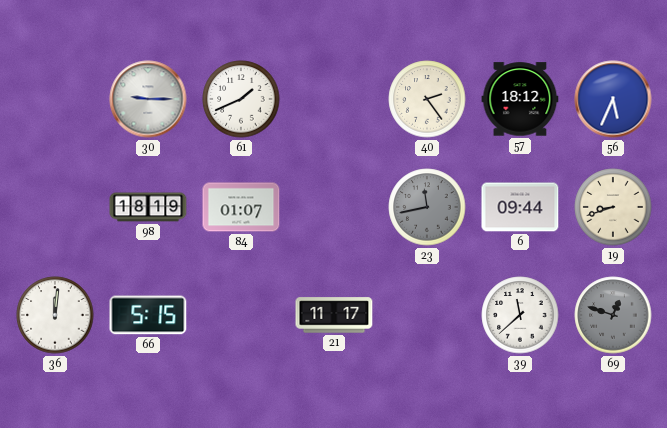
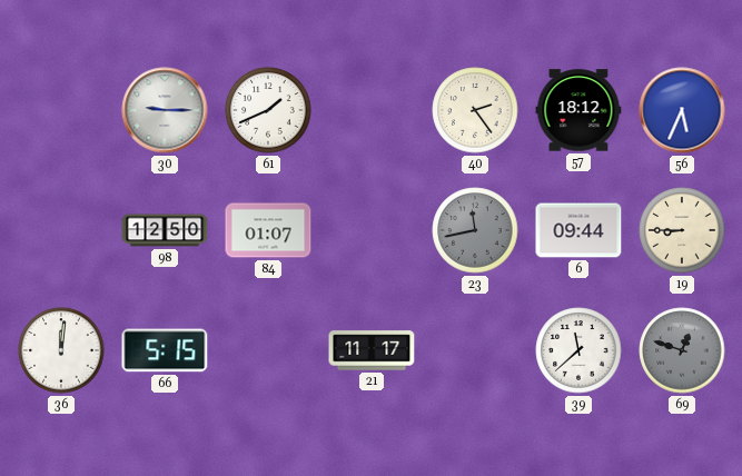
98: 18:19 -> 12:50 (165, 230)
19: 8:42 -> 8:45 (682, 230)
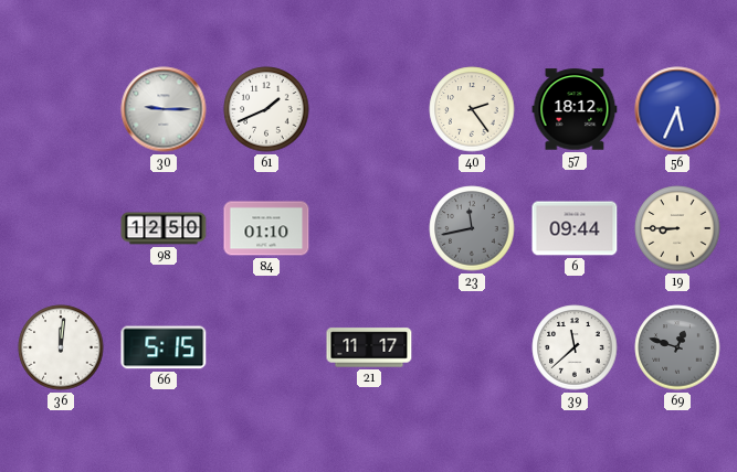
84: 01:07 -> 01:10 (266, 228)
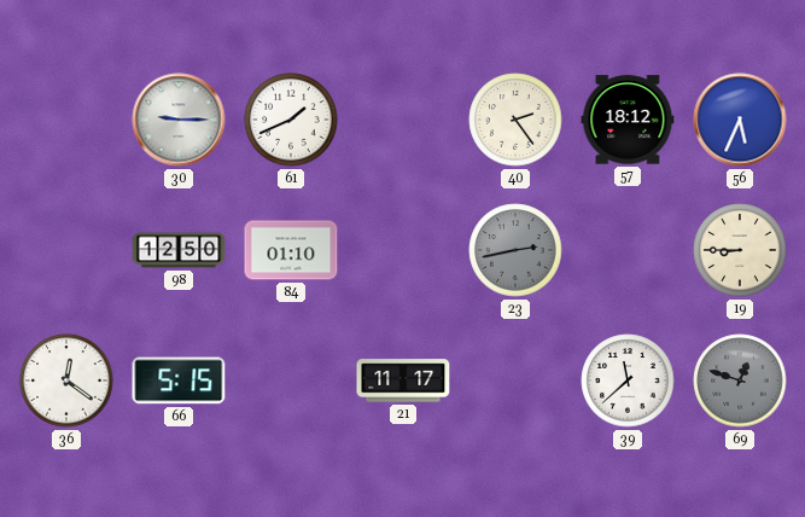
23: 11:43 -> 2:43 (515, 250)
6: 09:44 -> none (575, 228)
36: 12:01 -> 12:21 (66, 381)
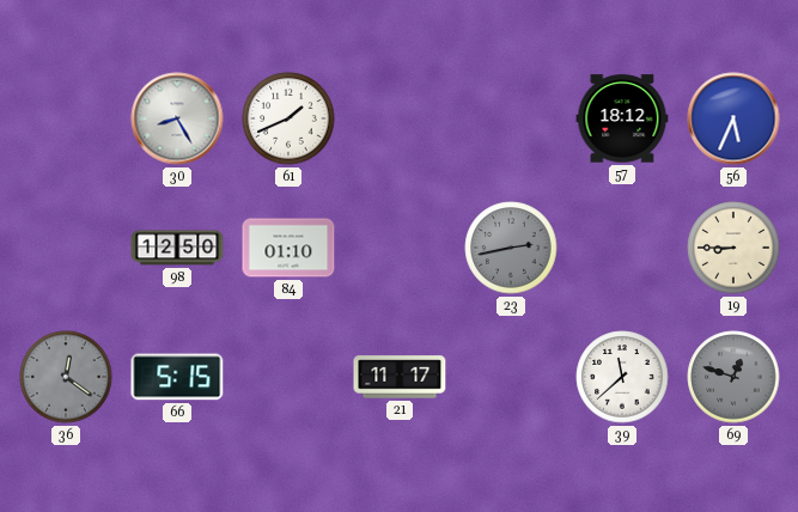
30: 9:15 -> 8:25 (177, 118)
40: 2:24 -> none (515, 120)
36 dial: white -> grey (66, 377)
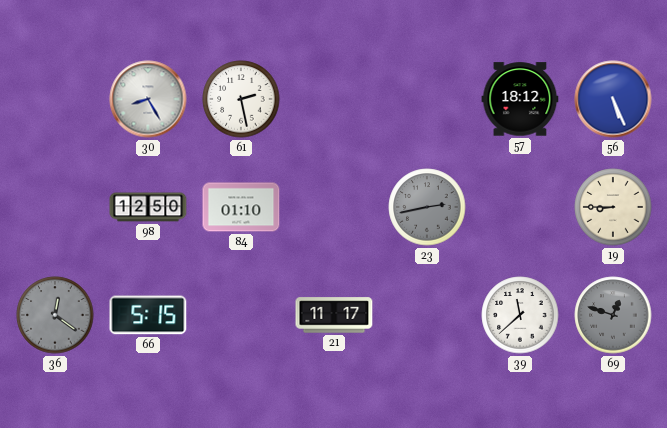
61: 1:41 -> 2:28 (241, 99)
56: 5:34 -> 5:26 (613, 99)
